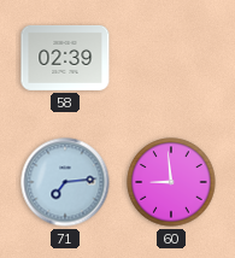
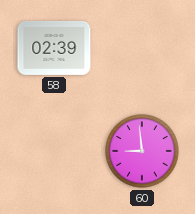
71: 7:14 -> none (65, 182)
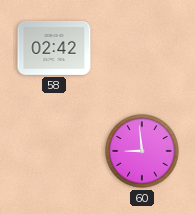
58: 02:39 -> 02:42 (54, 48)
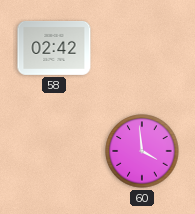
60: 8:59 -> 3:59 (142, 151)
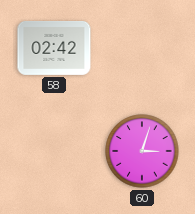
60: 3:59 -> 3:03 (142, 151)
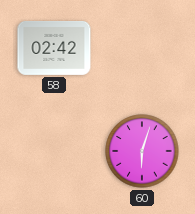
60: 3:03 -> 6:03 (142, 151)
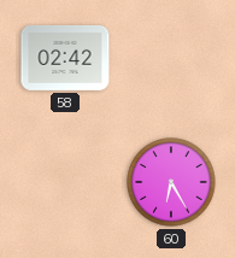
60: 6:03 -> 6:25 (171, 182)
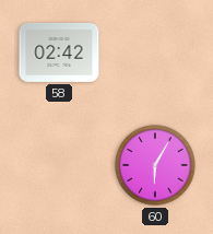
60: 6:25 -> 6:05 (155, 165)
